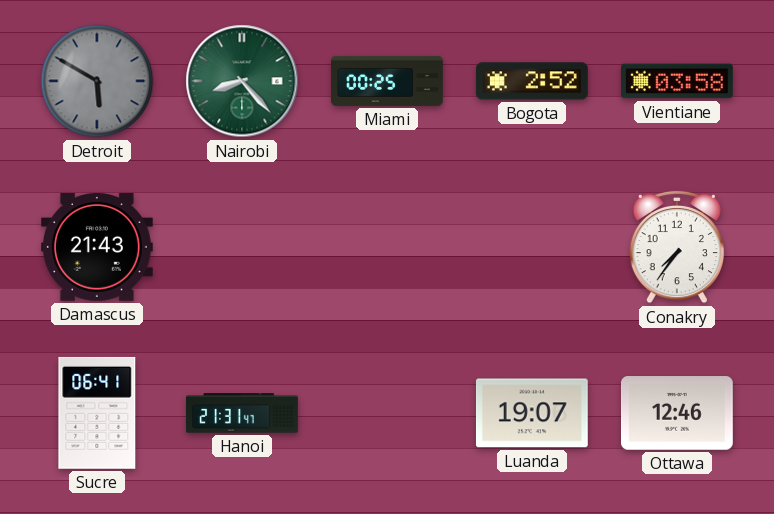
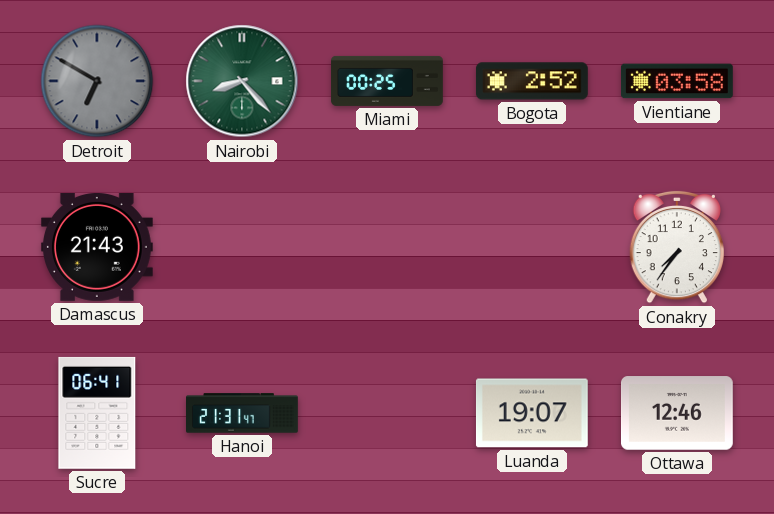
Detroit: 5:50 -> 6:50 (97, 81)
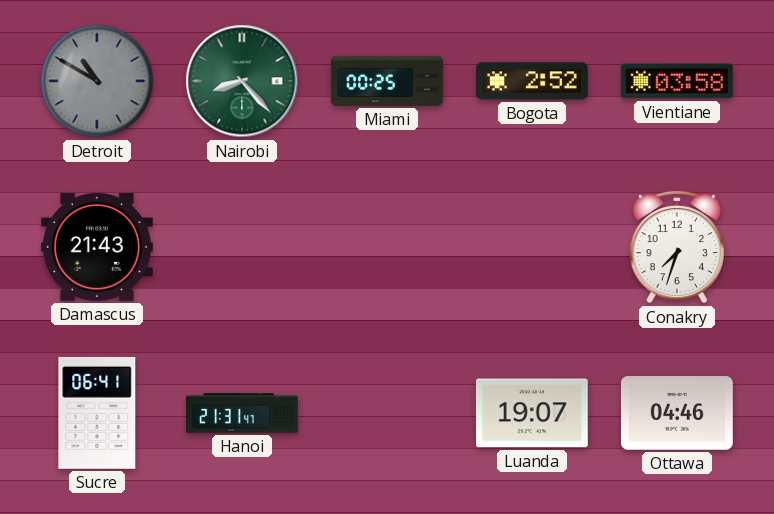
Detroit: 6:50 -> 10:50 (97, 81)
Conakry: 7:36 -> 7:33 (676, 247)
Ottawa: 12:46 -> 04:46 (678, 413)
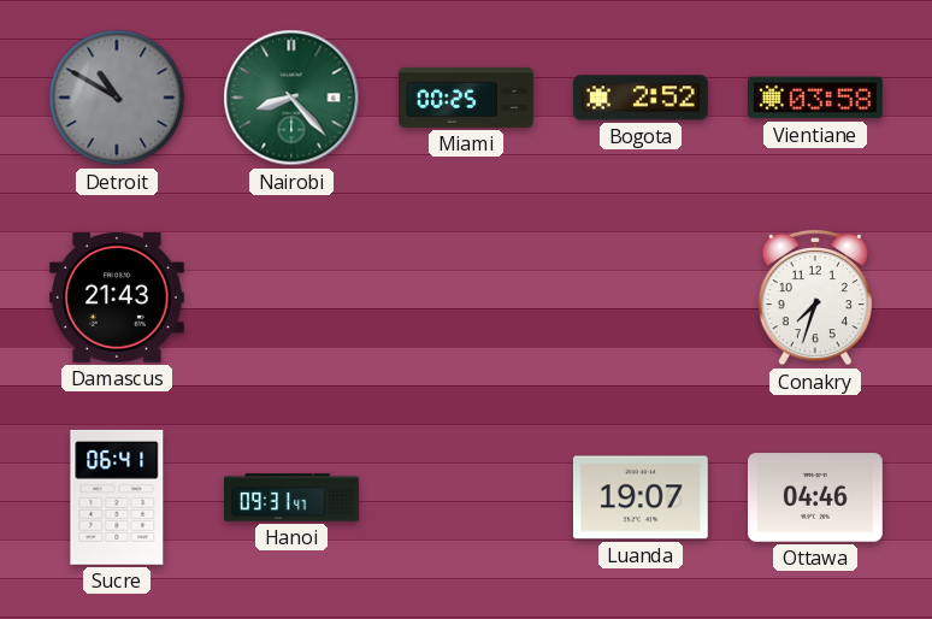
Hanoi: 21:31 -> 09:31 (293, 497)
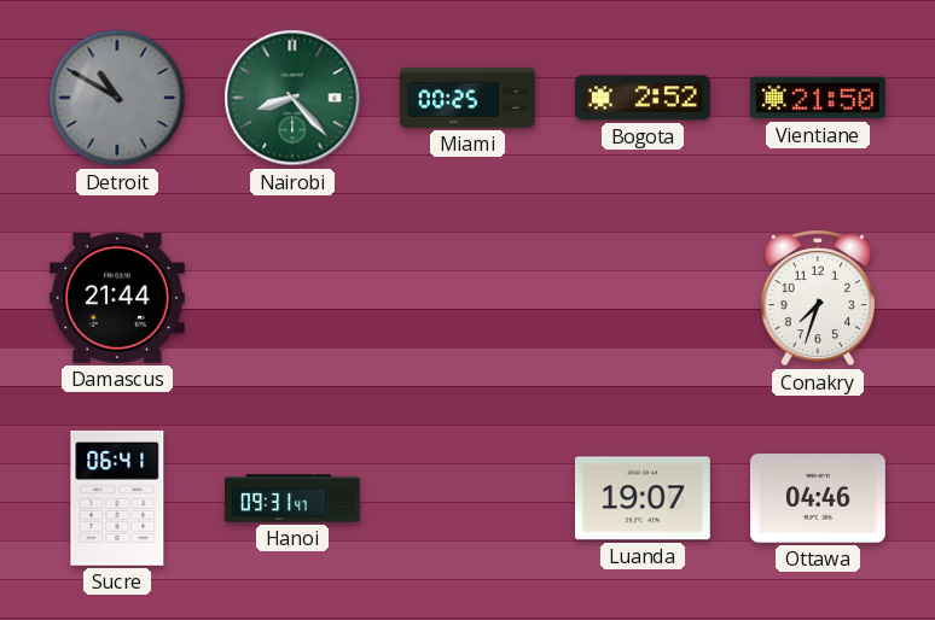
Vientiane: 03:58 -> 21:50 (818, 98)
Damascus: 21:43 -> 21:44 (117, 298)
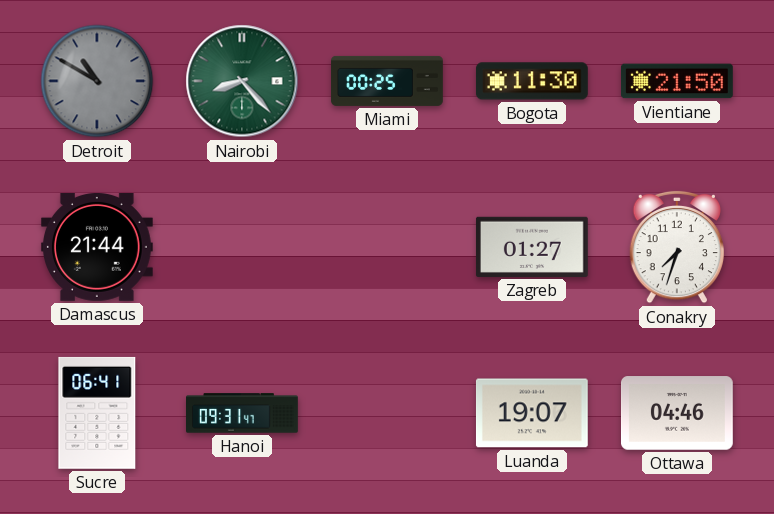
Bogota: 2:52 -> 11:30 (532, 81)
Zagreb: none -> 01:27 (532, 247)
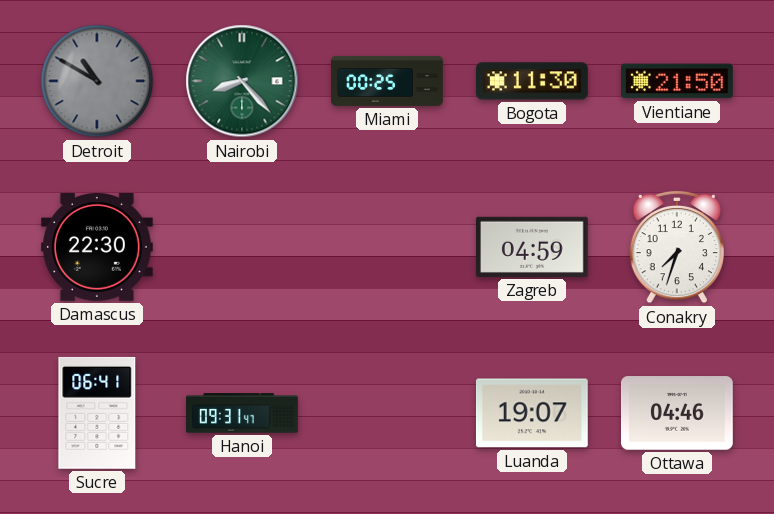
Damascus: 21:44 -> 22:30 (97, 247)
Zagreb: 01:27 -> 04:59 (532, 247)
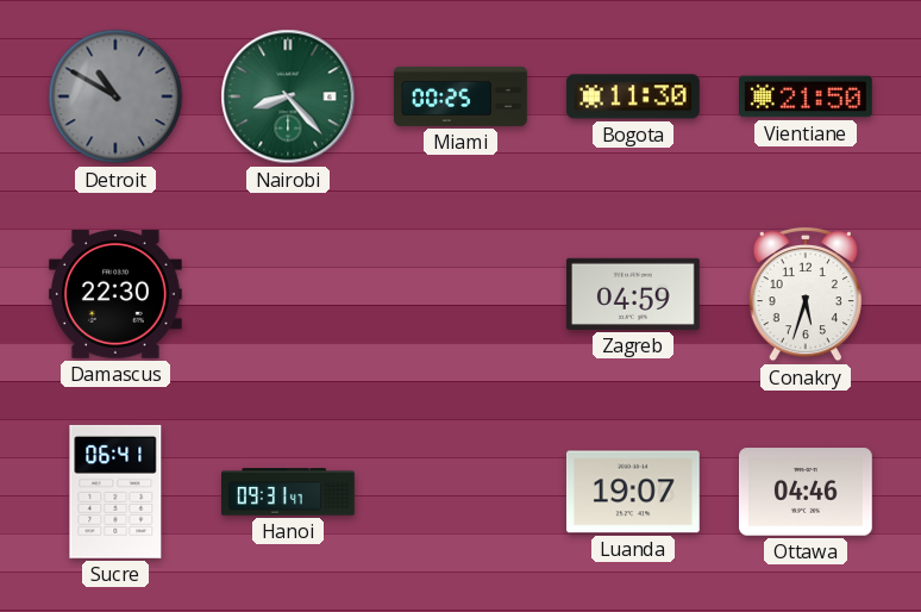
Conakry: 7:33 -> 5:33 (804, 294)
